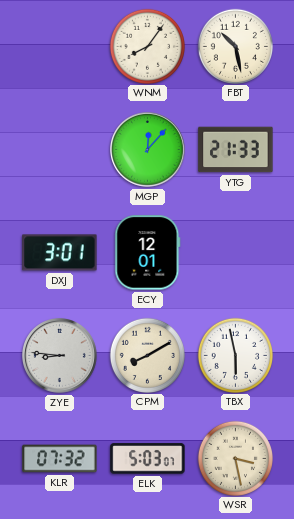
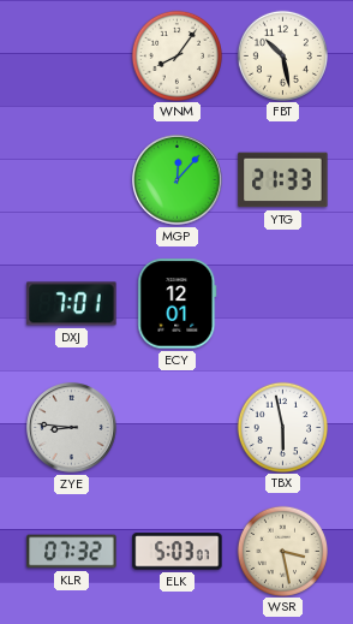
DXJ: 3:01 -> 7:01 (72, 304)
CPM: 8:10 -> none (147, 355)
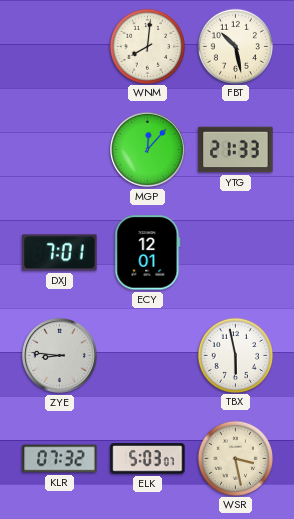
WNM: 8:06 -> 8:01 (147, 46)
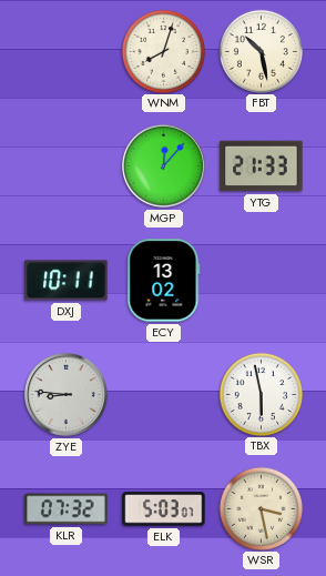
WNM: 8:01 -> 8:03 (163, 51)
DXJ: 7:01 -> 10:11 (67, 281)
ECY: 12:01 -> 13:02 (164, 281)
